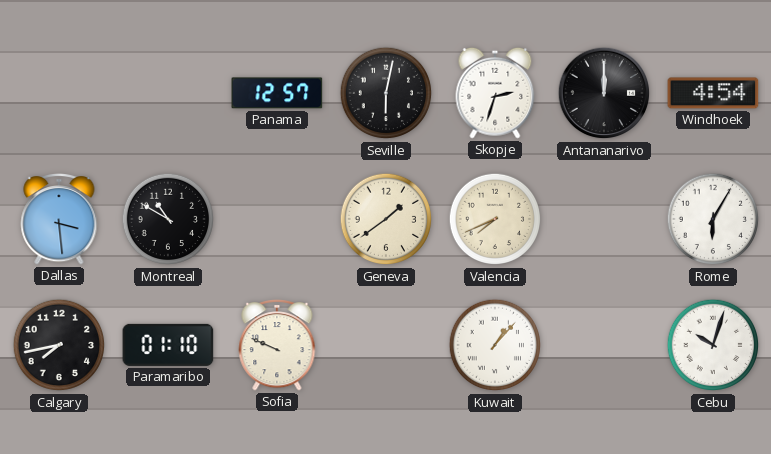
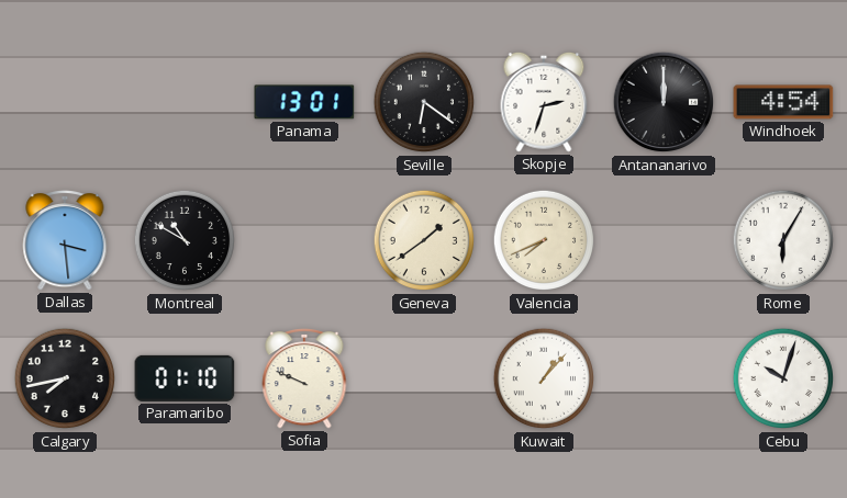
Panama: 12:57 -> 13:01 (304, 102)
Seville: 6:02 -> 6:21 (424, 102)
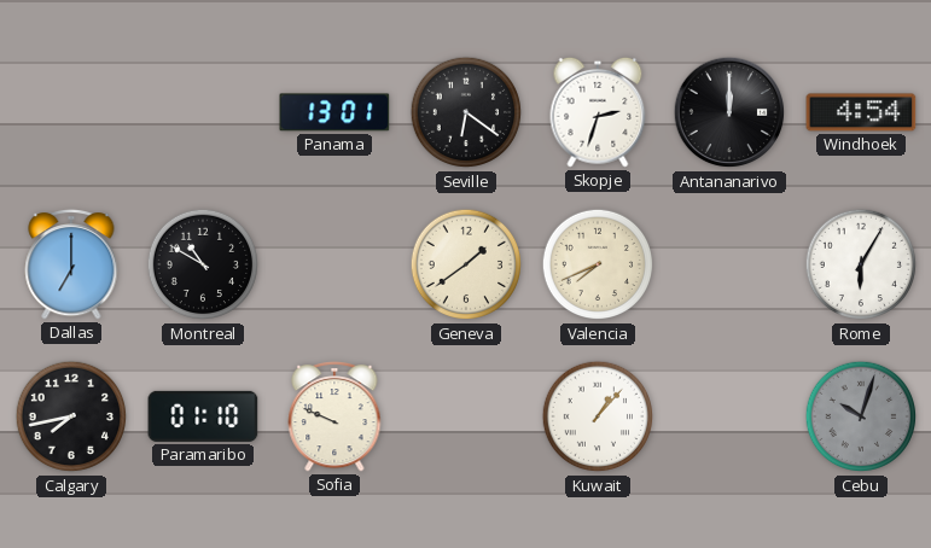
Dallas: 3:29 -> 7:00 (71, 264)
Cebu dial: white -> grey (861, 416)
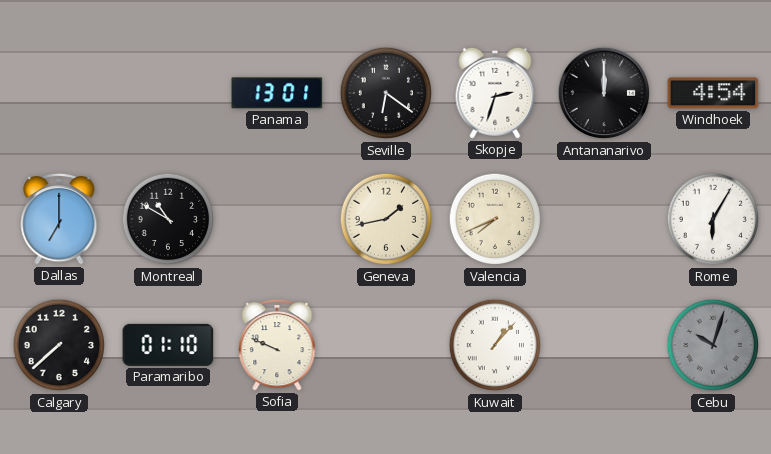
Geneva: 1:39 -> 1:43 (386, 219)
Calgary: 7:43 -> 7:38 (59, 345)
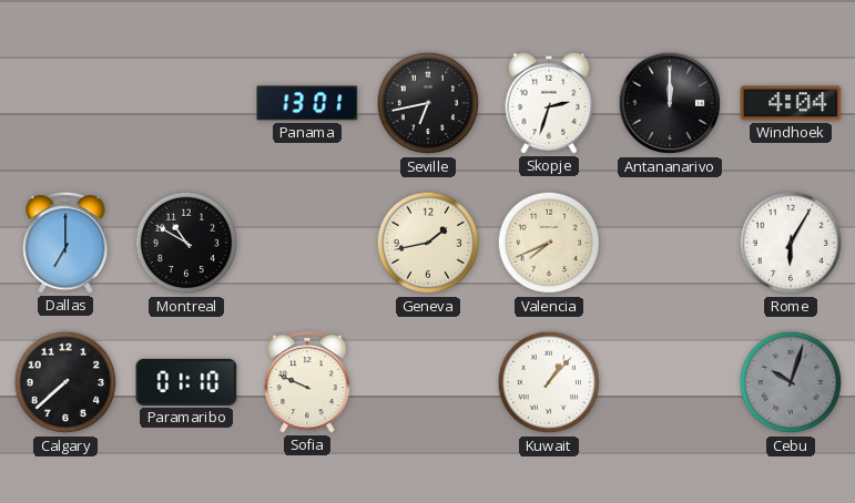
Seville: 6:21 -> 6:43 (428, 103)
Windhoek: 4:54 -> 4:04 (791, 103)
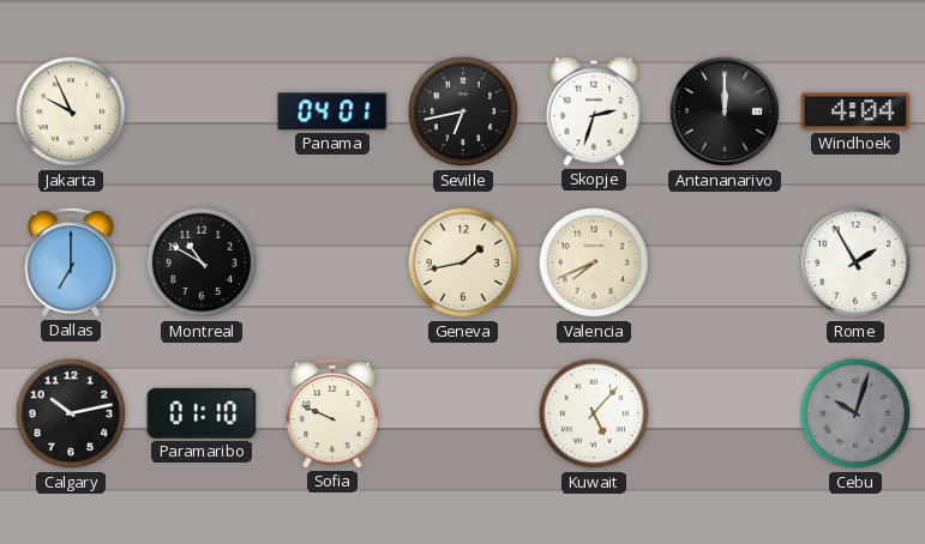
Jakarta: none -> 9:56 (71, 111)
Panama: 13:01 -> 04:01 (332, 111)
Rome: 6:05 -> 1:55 (855, 262)
Calgary: 7:38 -> 10:13 (71, 413)
Kuwait: 1:07 -> 5:07 (594, 413)
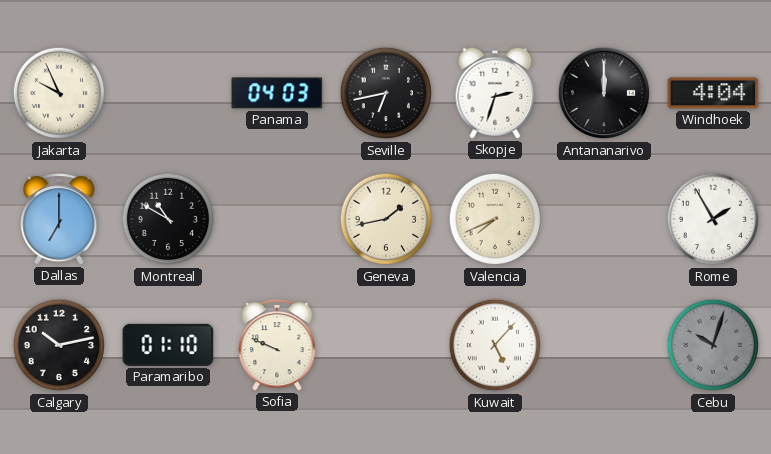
Panama: 04:01 -> 04:03 (277, 93)
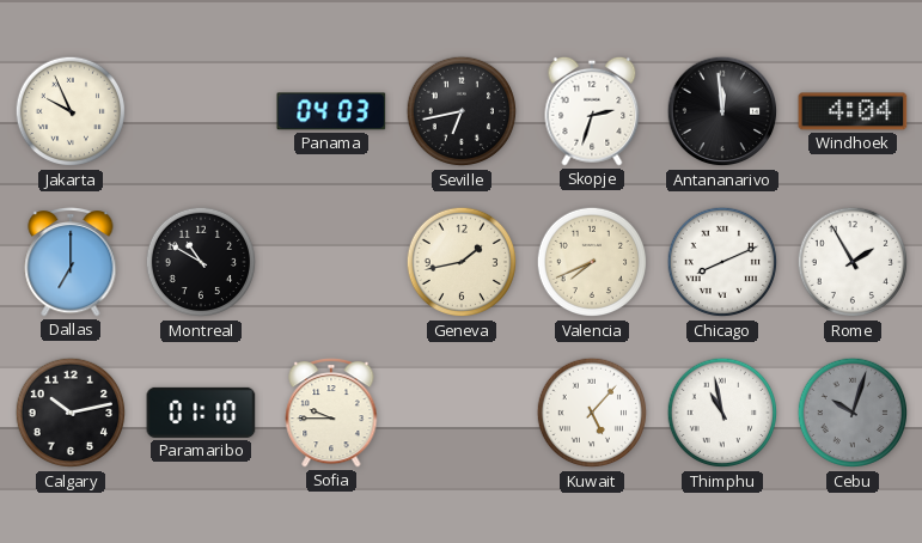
Antananarivo: 12:00 -> 11:59 (722, 111)
Chicago: none -> 8:11 (722, 262)
Sofia: 9:49 -> 9:45 (331, 413)
Thimphu: none -> 10:58 (722, 413)
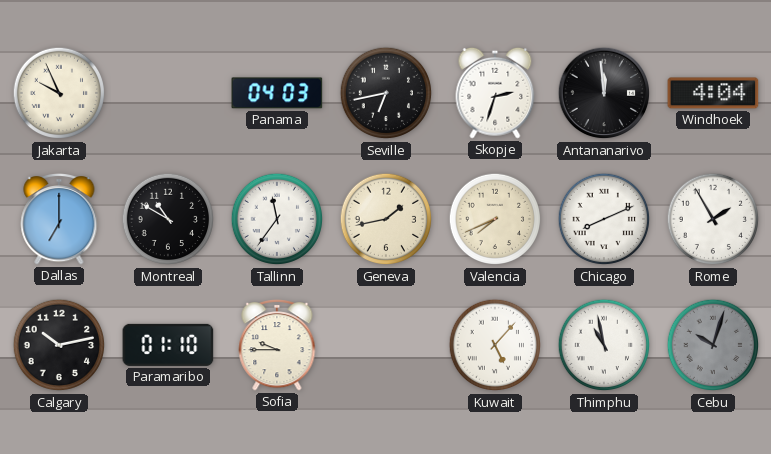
Tallinn: none -> 11:36 (277, 219)
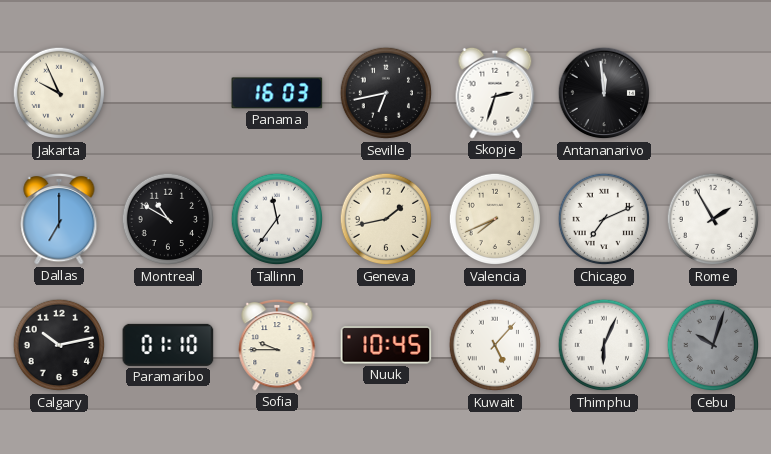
Panama: 04:03 -> 16:03 (277, 93)
Windhoek: 4:04 -> none (713, 93)
Chicago: 8:11 -> 7:11 (604, 219)
Nuuk: none -> 10:45 (386, 345)
Thimphu: 10:58 -> 6:04 (604, 345)
